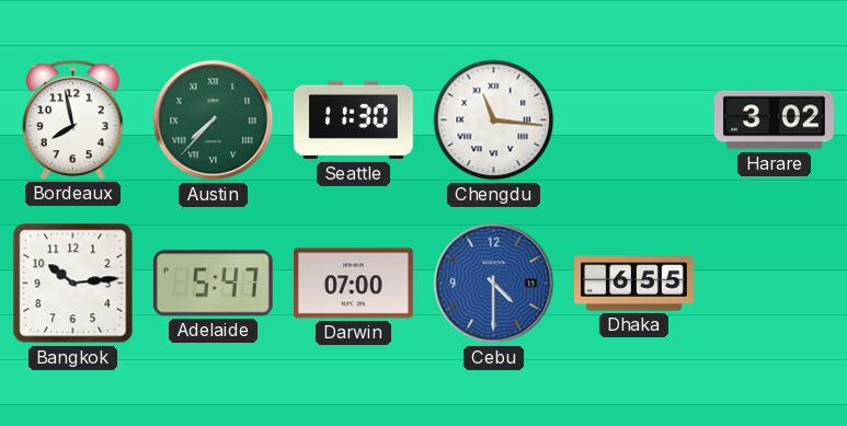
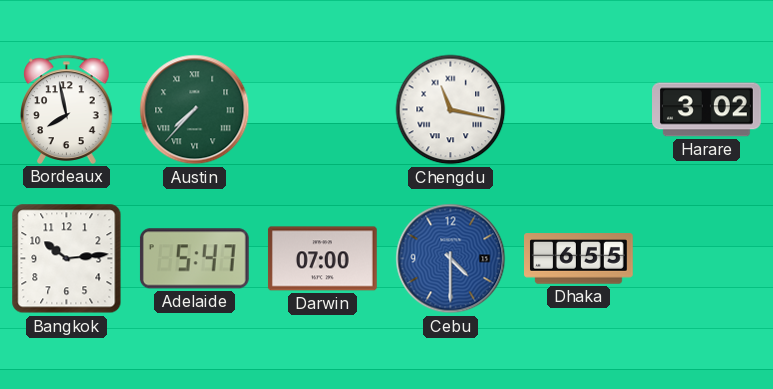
Seattle: 11:30 -> none (354, 120)
Chengdu: 11:16 -> 11:17 (451, 110)
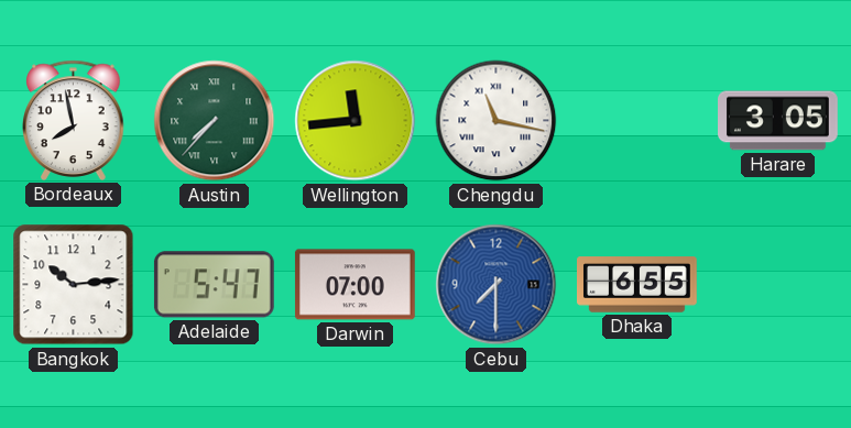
Wellington: none -> 11:44 (356, 121)
Harare: 3:02 -> 3:05 (778, 121)
Cebu: 4:30 -> 7:30 (497, 285)
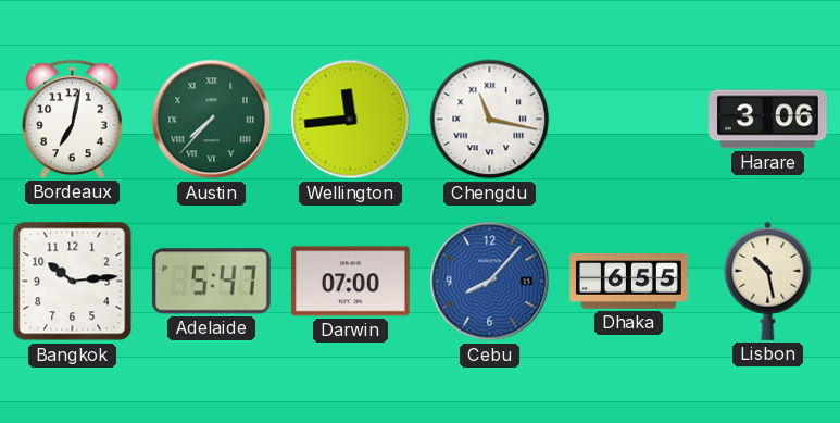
Bordeaux: 7:58 -> 7:02 (73, 119)
Harare: 3:05 -> 3:06 (768, 120)
Cebu: 7:30 -> 8:07 (490, 282)
Lisbon: none -> 10:28 (768, 281)
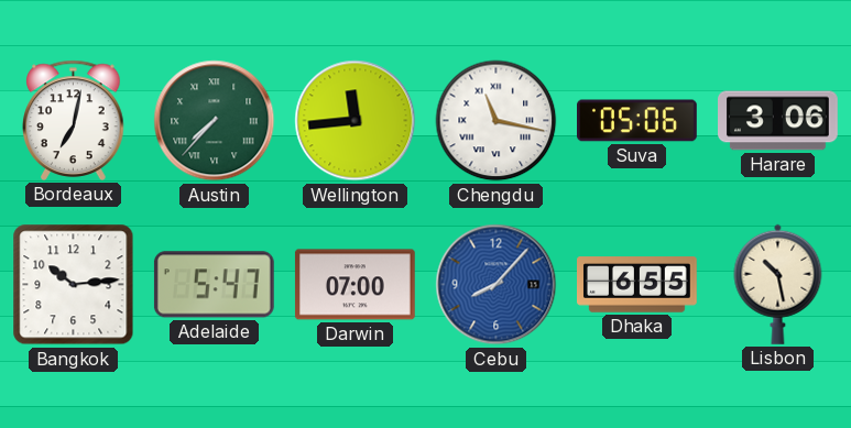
Suva: none -> 05:06 (637, 121)
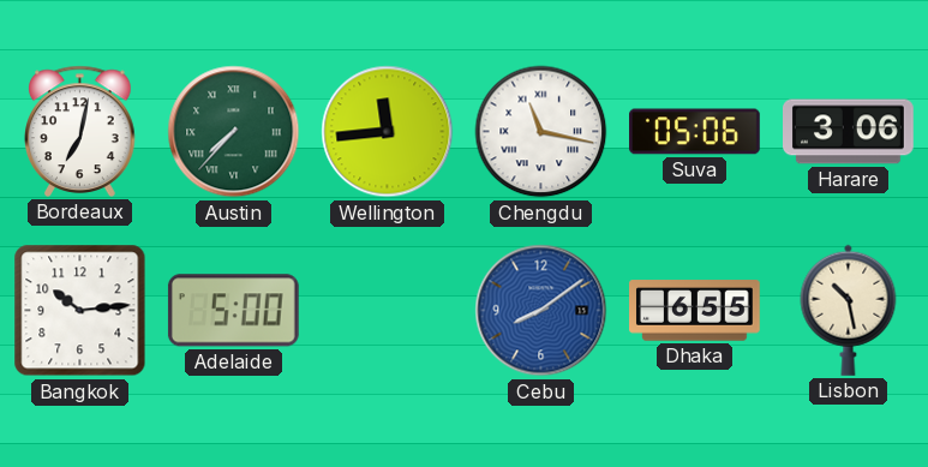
Adelaide: 5:47 -> 5:00 (233, 311)
Darwin: 07:00 -> none (356, 285)
Cebu: 8:07 -> 8:09 (541, 311)
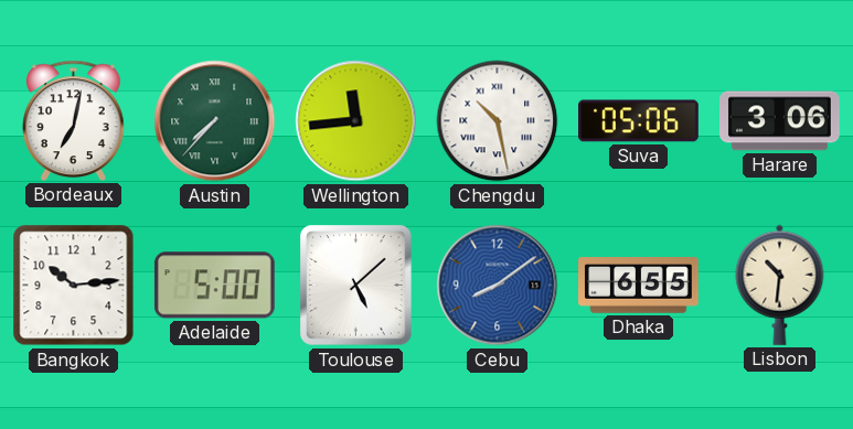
Chengdu: 11:17 -> 10:28 (498, 121)
Toulouse: none -> 5:08 (356, 286)
Lisbon: 10:28 -> 10:31 (780, 285)
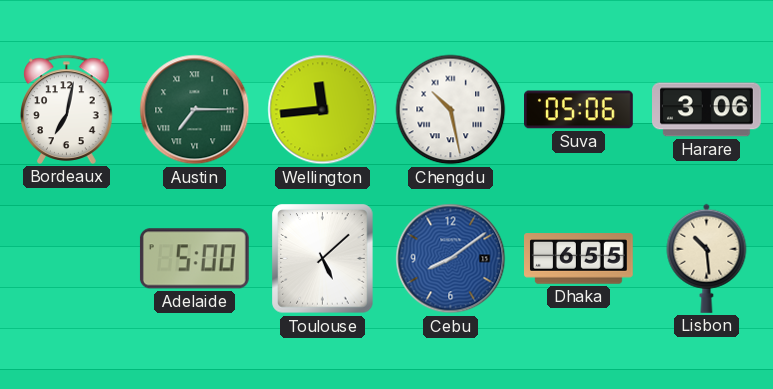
Austin: 7:37 -> 7:15 (195, 110)
Bangkok: 10:14 -> none (74, 286)
Lisbon: 10:31 -> 10:29 (707, 258)
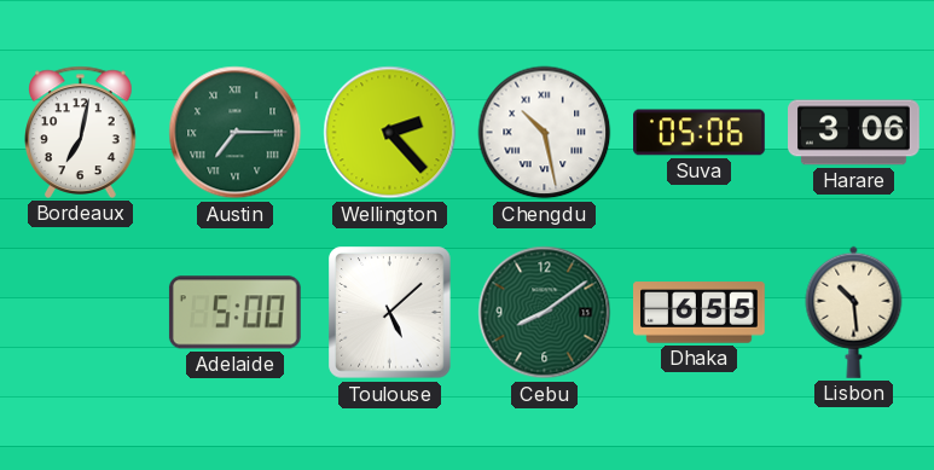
Wellington: 11:44 -> 2:23 (390, 133)
Cebu dial: blue -> green (545, 313)
